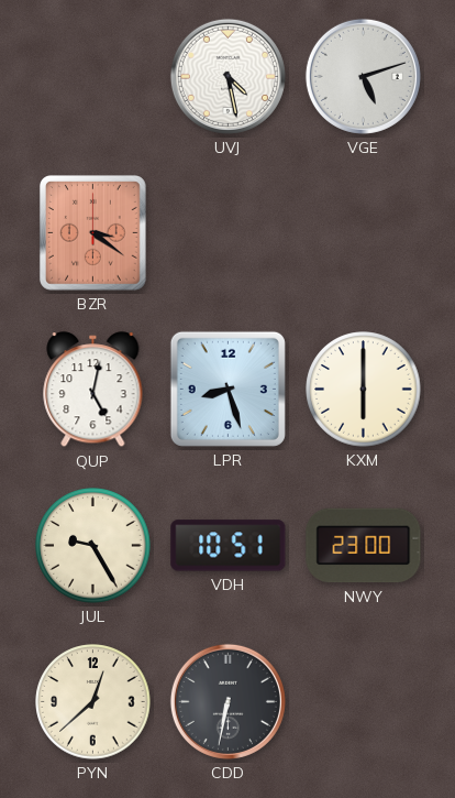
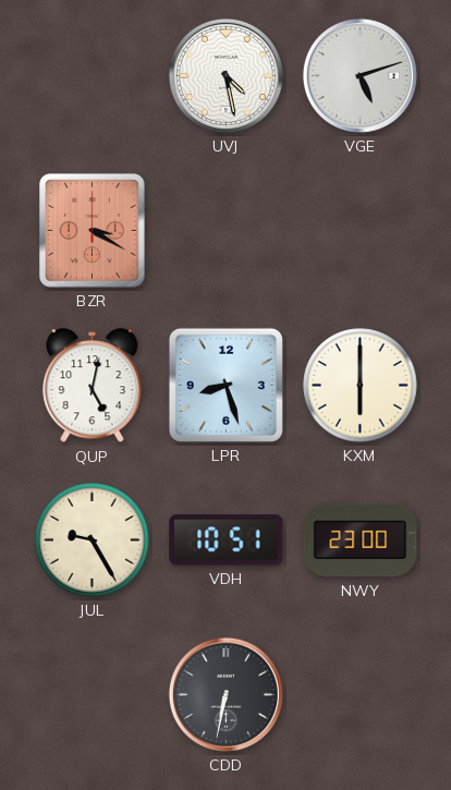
BZR: 3:21 -> 3:20 (92, 230)
PYN: 12:38 -> none (93, 702)
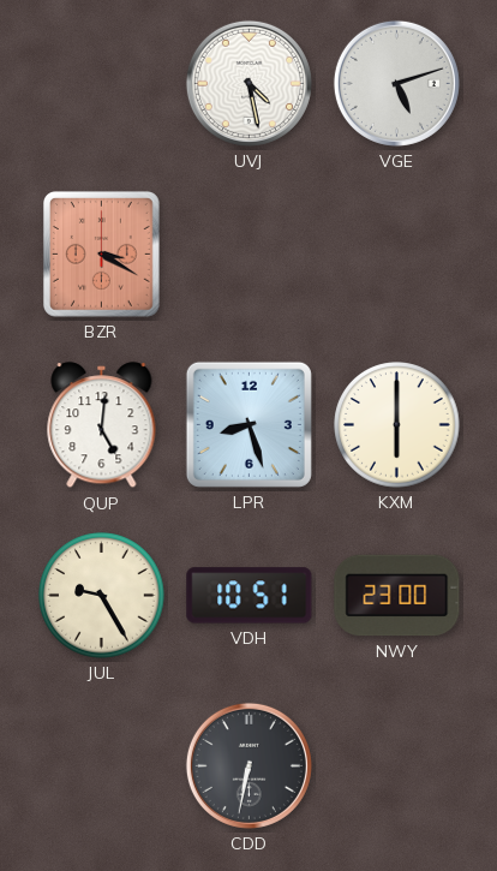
QUP: 5:02 -> 5:01 (102, 425)
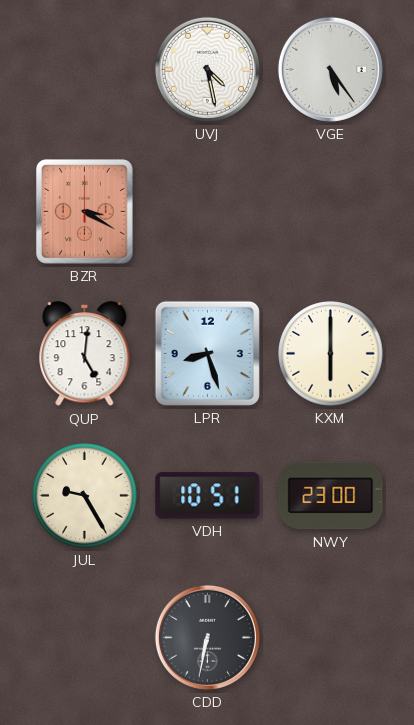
VGE: 5:12 -> 5:24 (330, 69)
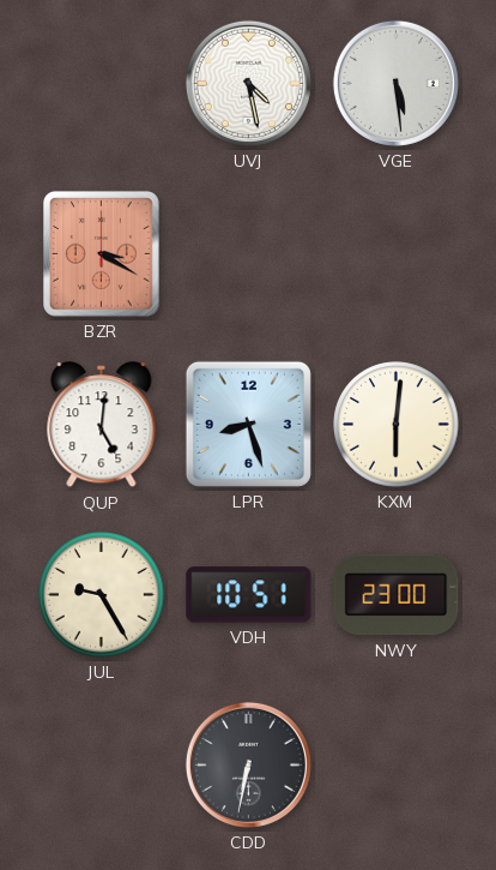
VGE: 5:24 -> 5:29 (395, 83)
KXM: 6:00 -> 6:01 (397, 425)
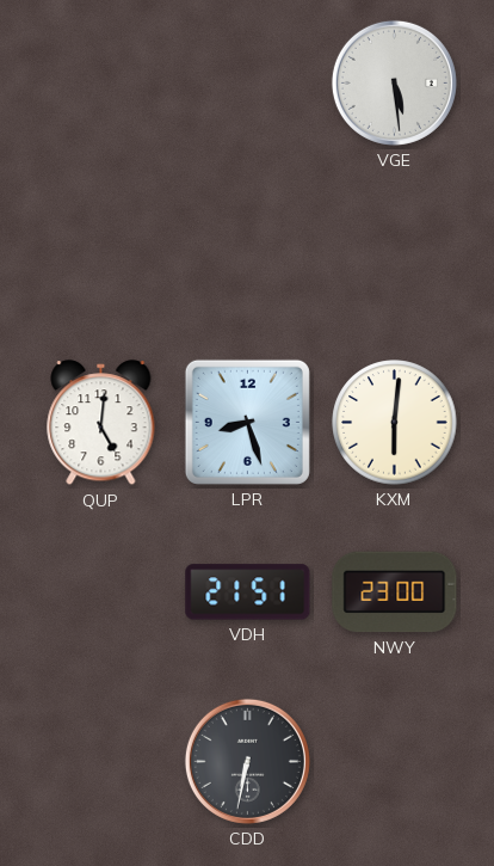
UVJ: 4:28 -> none (248, 83)
BZR: 3:20 -> none (101, 253)
JUL: 9:25 -> none (102, 595)
VDH: 10:51 -> 21:51 (248, 592)
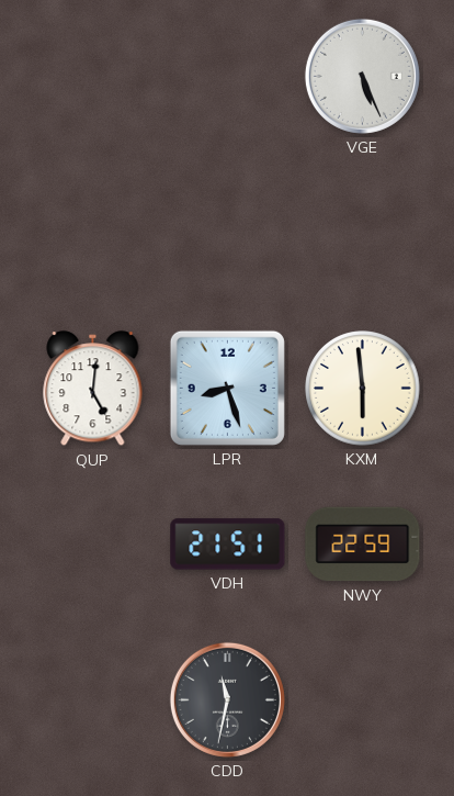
VGE: 5:29 -> 5:26 (362, 76)
KXM: 6:01 -> 5:59 (363, 389)
NWY: 23:00 -> 22:59 (363, 545)
CDD: 6:32 -> 11:32 (227, 699)
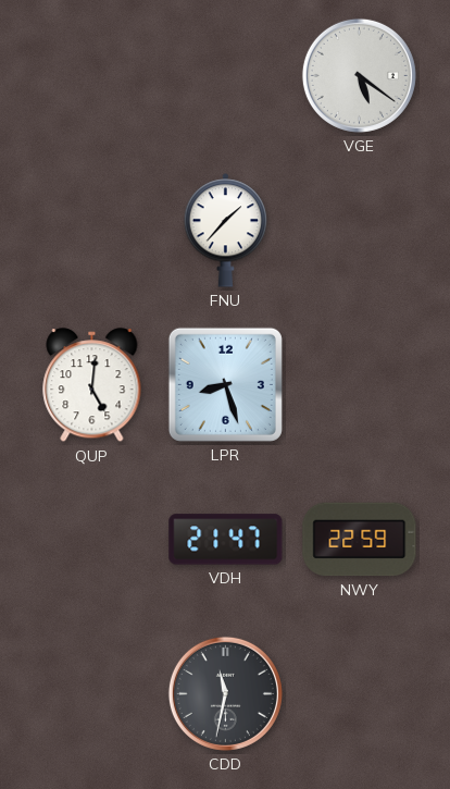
VGE: 5:26 -> 5:21 (359, 75)
FNU: none -> 1:37 (226, 231)
KXM: 5:59 -> none (363, 389)
VDH: 21:51 -> 21:47 (226, 540)
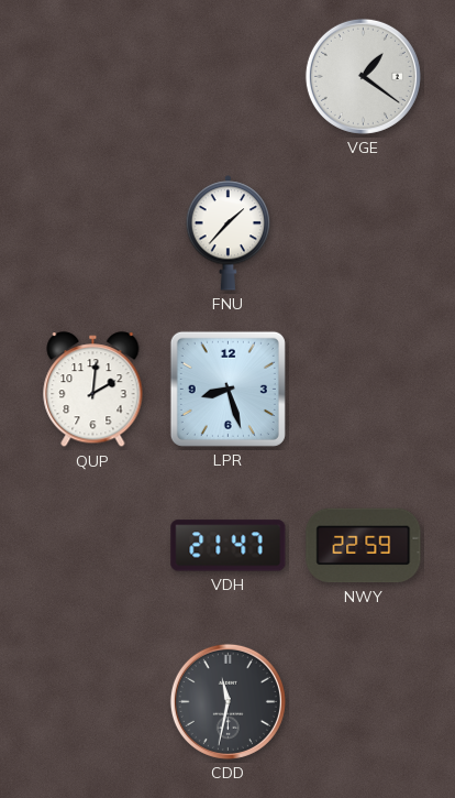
VGE: 5:21 -> 1:21 (363, 76)
QUP: 5:01 -> 2:01 (93, 390)
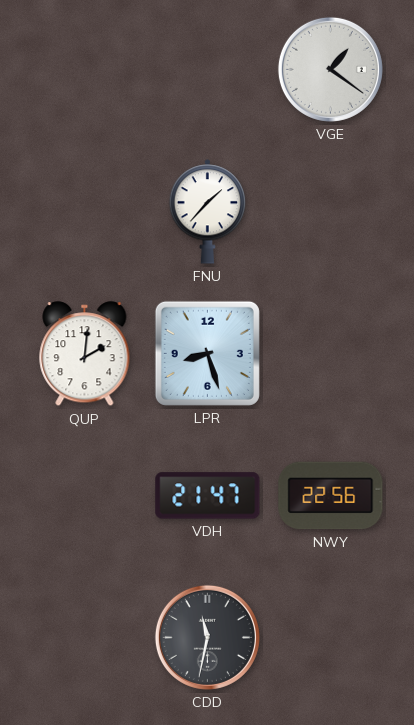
NWY: 22:59 -> 22:56 (331, 496)
